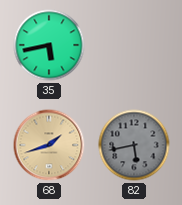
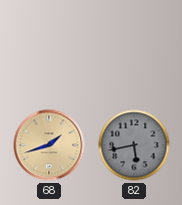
35: 5:43 -> none (49, 45)
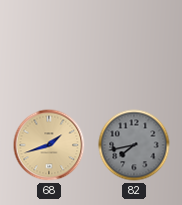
82: 5:43 -> 7:43 (134, 145)
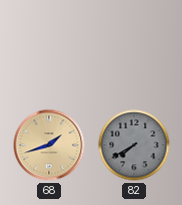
82: 7:43 -> 7:40 (134, 145)
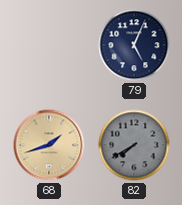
79: none -> 5:04 (134, 45)
